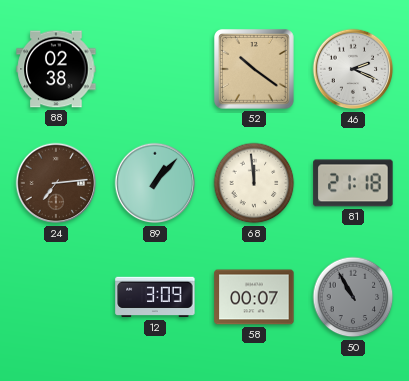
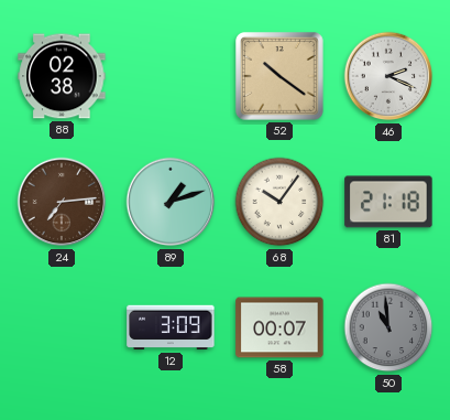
89: 1:07 -> 1:12 (171, 202)
68: 11:59 -> 10:06 (279, 202)
50: 10:55 -> 10:59 (388, 327)
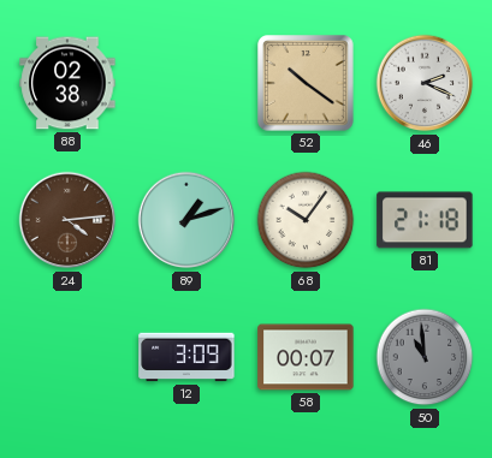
24: 7:14 -> 4:14 (67, 220)
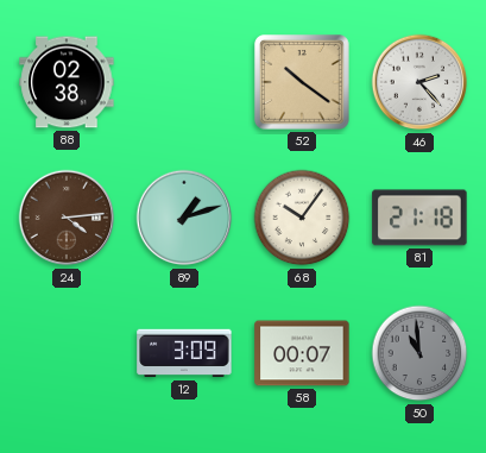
46: 2:19 -> 2:23 (419, 82)
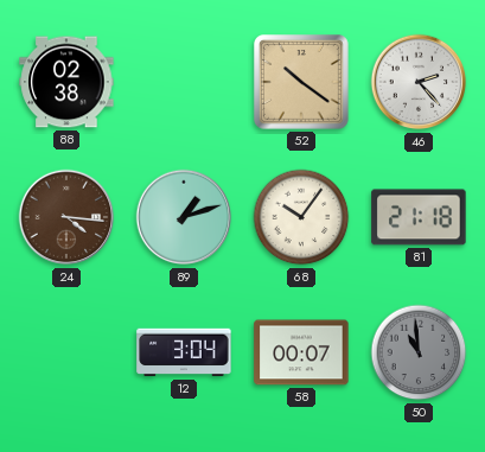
24: 4:14 -> 4:16 (66, 217)
12: 3:09 -> 3:04 (184, 352)
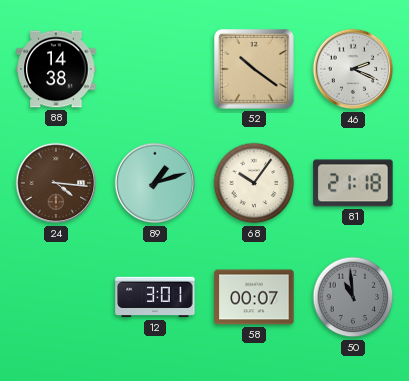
88: 02:38 -> 14:38 (56, 69)
46: 2:23 -> 2:19 (353, 69)
12: 3:04 -> 3:01 (155, 297)
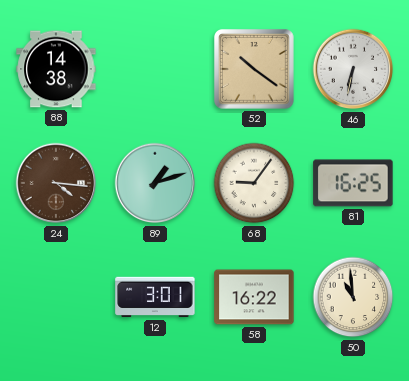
46: 2:19 -> 6:32 (353, 69)
68: 10:06 -> 9:06 (254, 183)
81: 21:18 -> 16:25 (353, 183)
58: 00:07 -> 16:22 (254, 297)
50 dial: grey -> cream (353, 297)
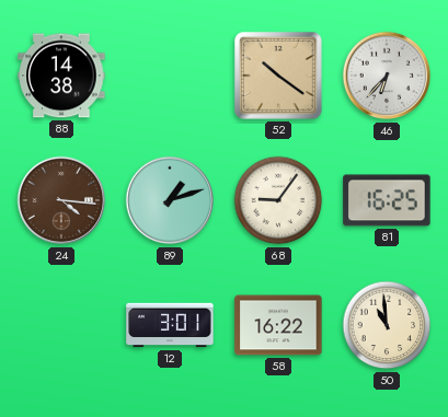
46: 6:32 -> 6:37 (387, 76)
